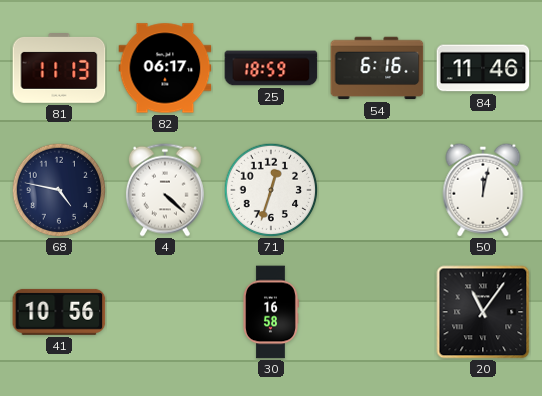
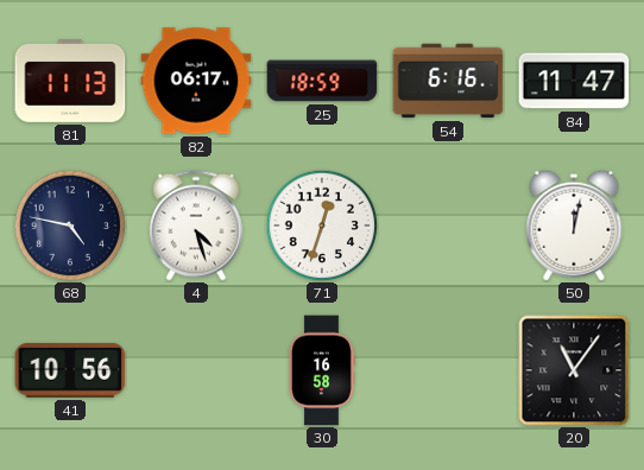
84: 11:46 -> 11:47 (574, 81)
4: 4:22 -> 4:27 (196, 226)
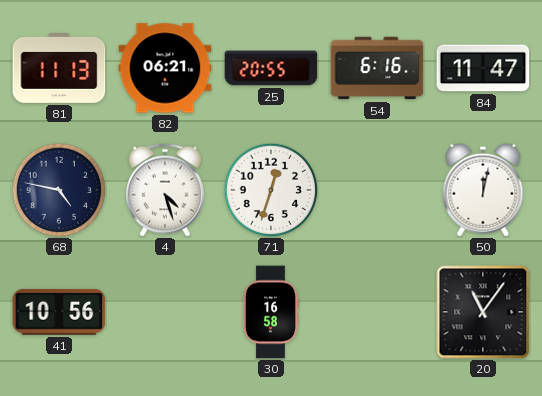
82: 06:17 -> 06:21 (165, 68)
25: 18:59 -> 20:55 (271, 68)
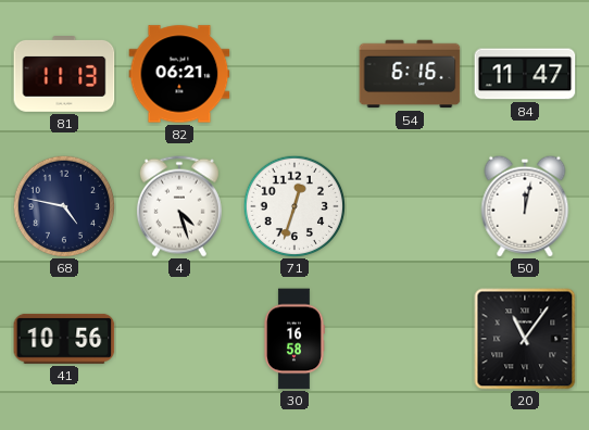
25: 20:55 -> none (271, 68)
